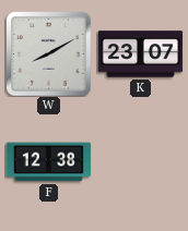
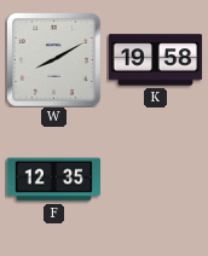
K: 23:07 -> 19:58 (155, 60)
F: 12:38 -> 12:35 (53, 180)
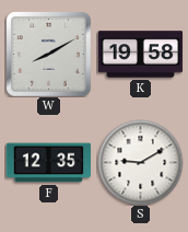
S: none -> 9:10 (140, 162)
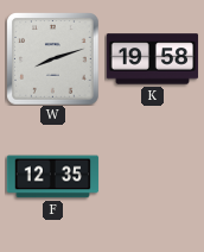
W: 8:10 -> 8:12 (52, 58)
S: 9:10 -> none (140, 162)
